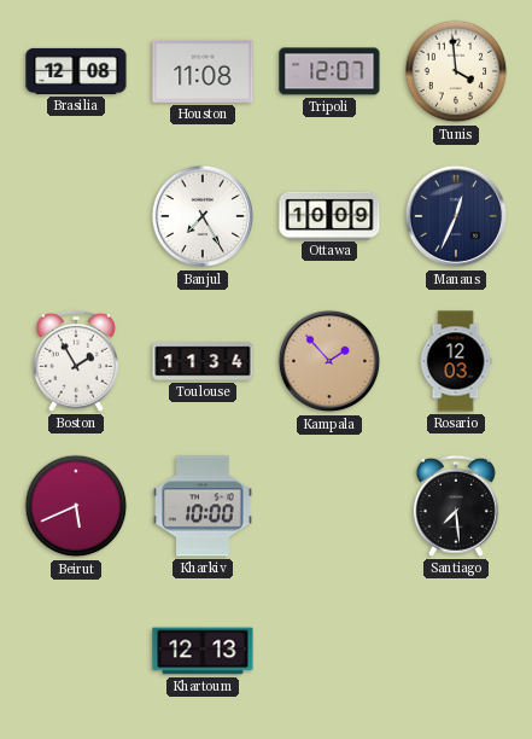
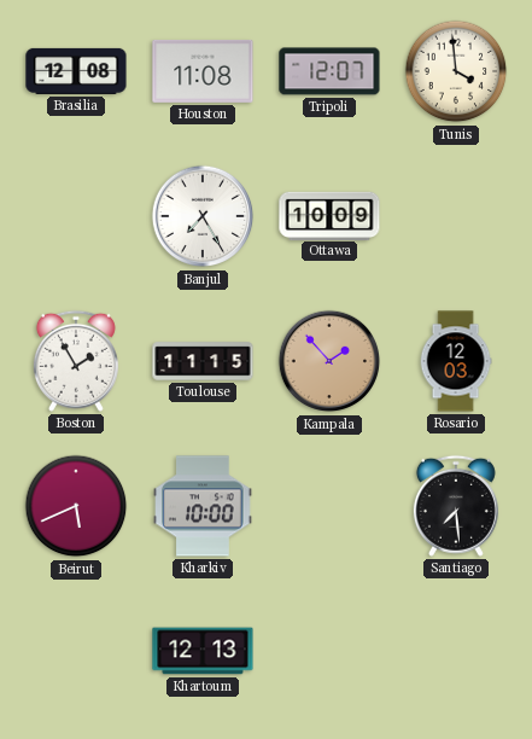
Manaus: 12:34 -> none (456, 216)
Toulouse: 11:34 -> 11:15 (203, 361)
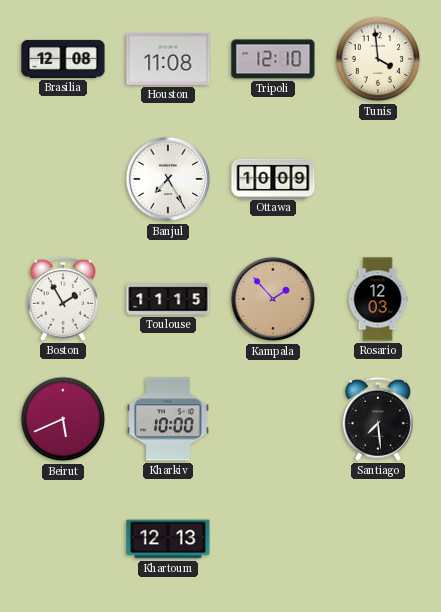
Tripoli: 12:07 -> 12:10 (273, 59)
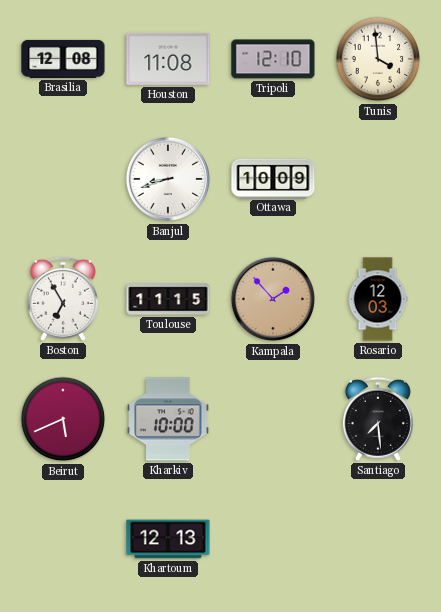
Banjul: 7:25 -> 8:42 (168, 179)
Boston: 1:55 -> 6:55 (63, 299)
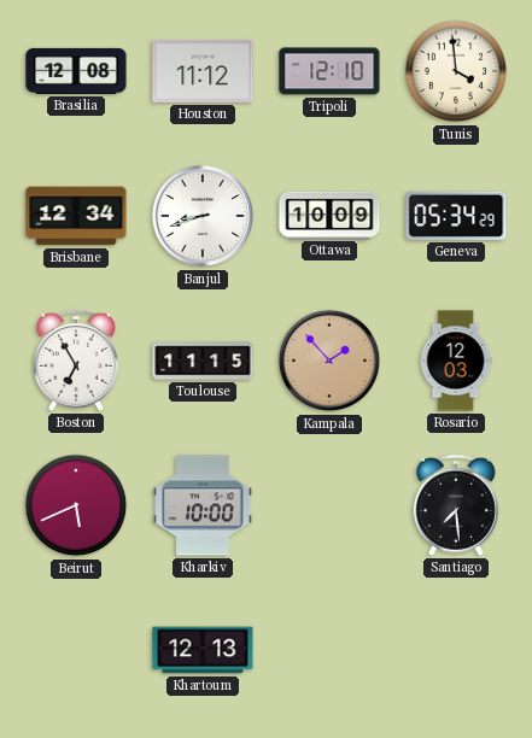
Houston: 11:08 -> 11:12 (203, 71)
Brisbane: none -> 12:34 (76, 216)
Geneva: none -> 05:34 (456, 216)
